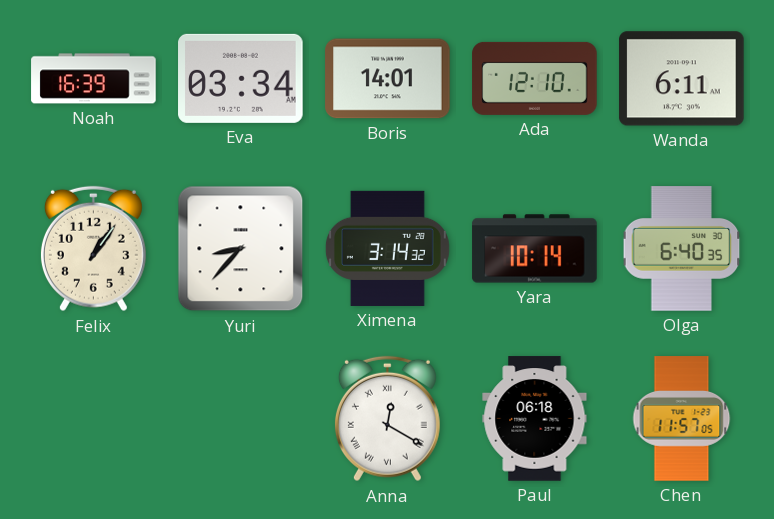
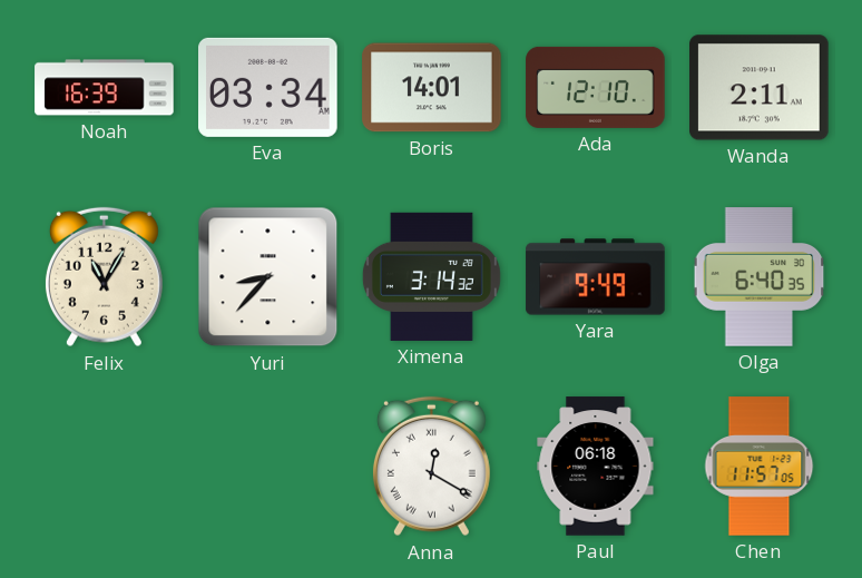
Wanda: 6:11 -> 2:11 (760, 88)
Felix: 1:06 -> 11:05 (104, 277)
Yara: 10:14 -> 9:49 (596, 277)
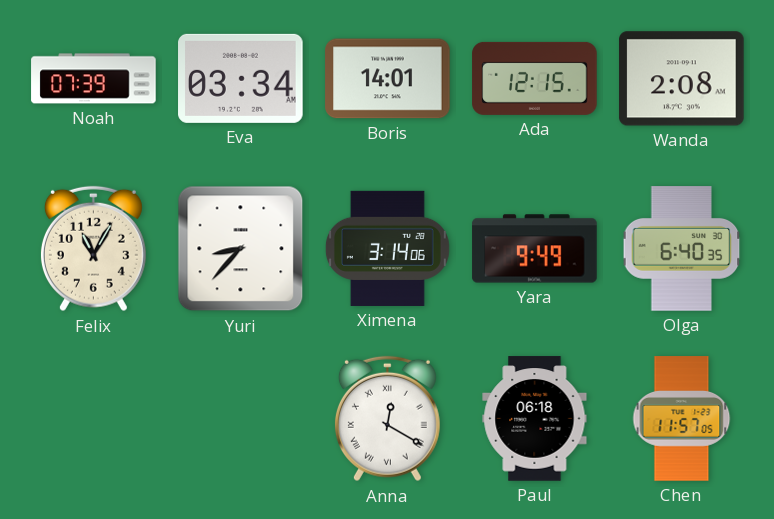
Noah: 16:39 -> 07:39 (94, 79)
Ada: 12:10 -> 12:15 (535, 78)
Wanda: 2:11 -> 2:08 (682, 79)
Ximena: 3:14:32 -> 3:14:06 (387, 248)
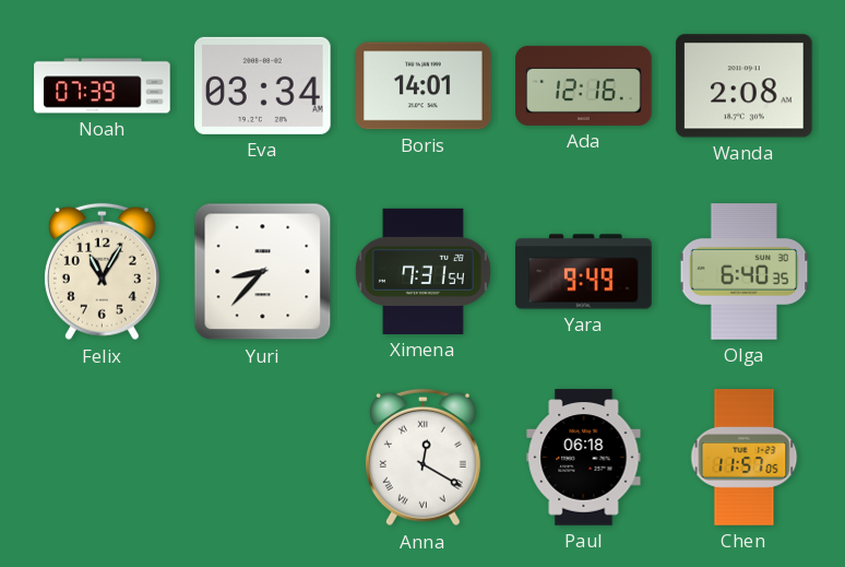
Ada: 12:15 -> 12:16 (584, 85)
Ximena: 3:14 -> 7:31 (422, 271)
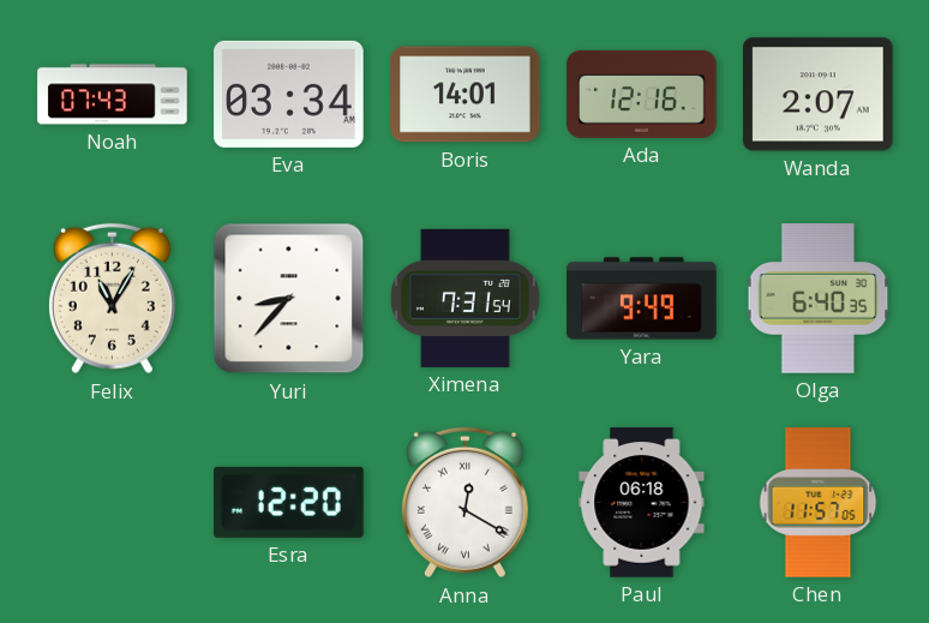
Noah: 07:39 -> 07:43 (113, 95)
Wanda: 2:08 -> 2:07 (819, 95)
Esra: none -> 12:20 (289, 502)
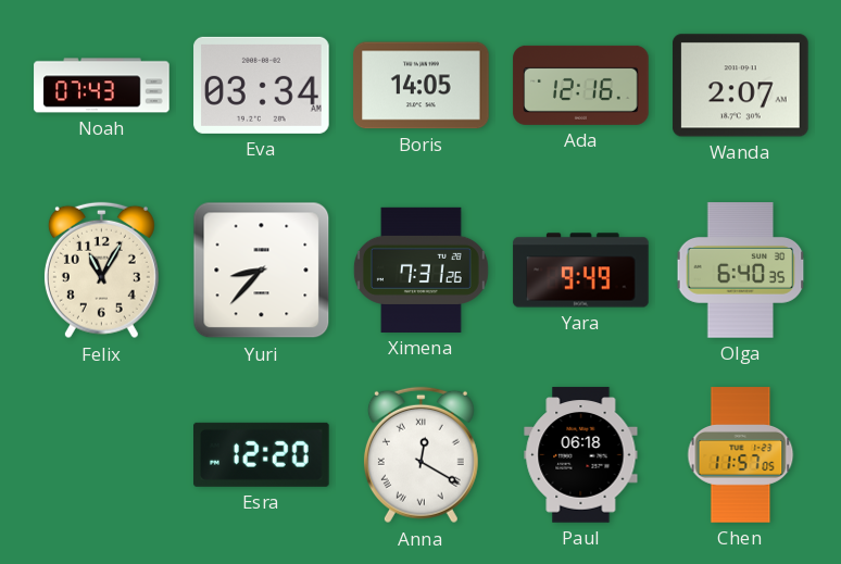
Boris: 14:01 -> 14:05 (422, 86)
Ximena: 7:31:54 -> 7:31:26 (421, 270)
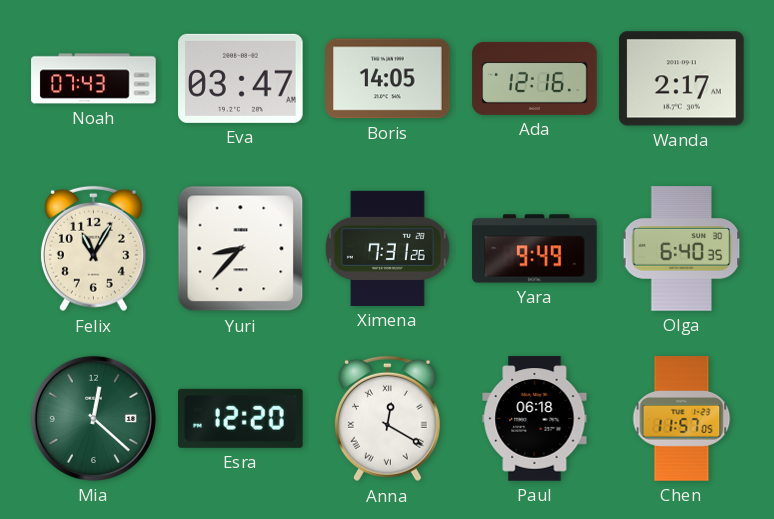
Eva: 03:34 -> 03:47 (241, 78)
Wanda: 2:07 -> 2:17 (682, 79)
Mia: none -> 12:22 (93, 418)
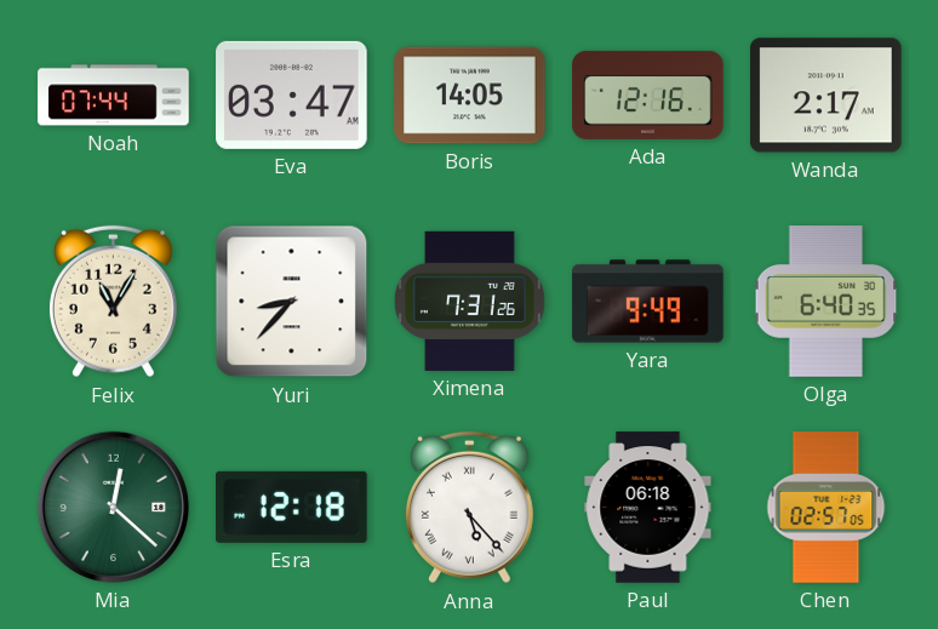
Noah: 07:43 -> 07:44 (114, 96)
Esra: 12:20 -> 12:18 (292, 507)
Anna: 12:20 -> 5:23 (469, 508)
Chen: 11:57 -> 02:57 (827, 508)
